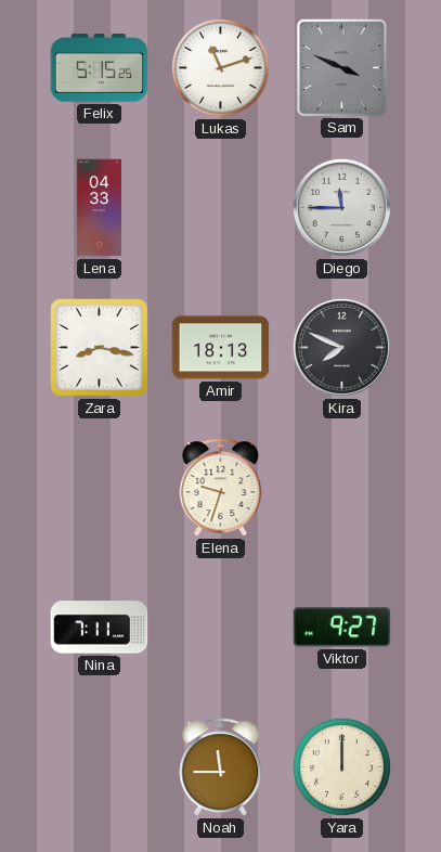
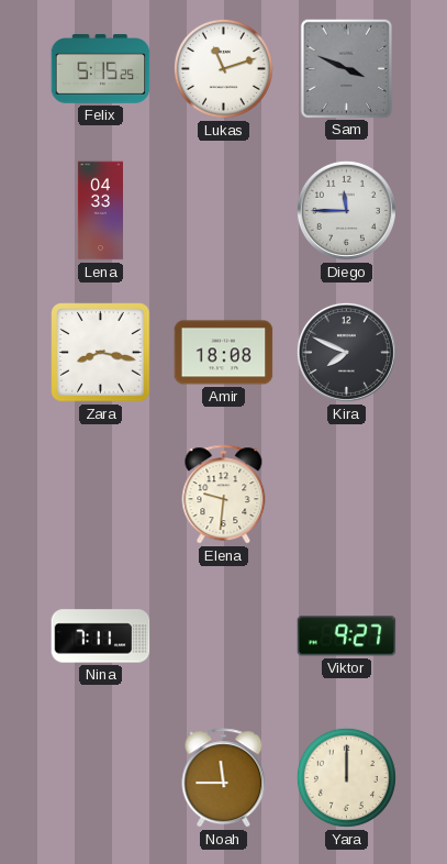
Amir: 18:13 -> 18:08 (224, 353)
Elena: 9:33 -> 9:31 (224, 495)
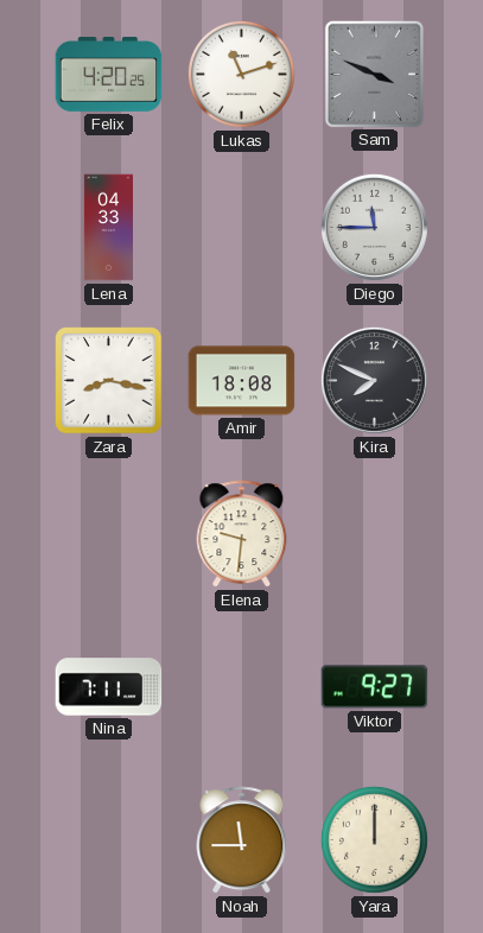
Felix: 5:15 -> 4:20 (109, 75)
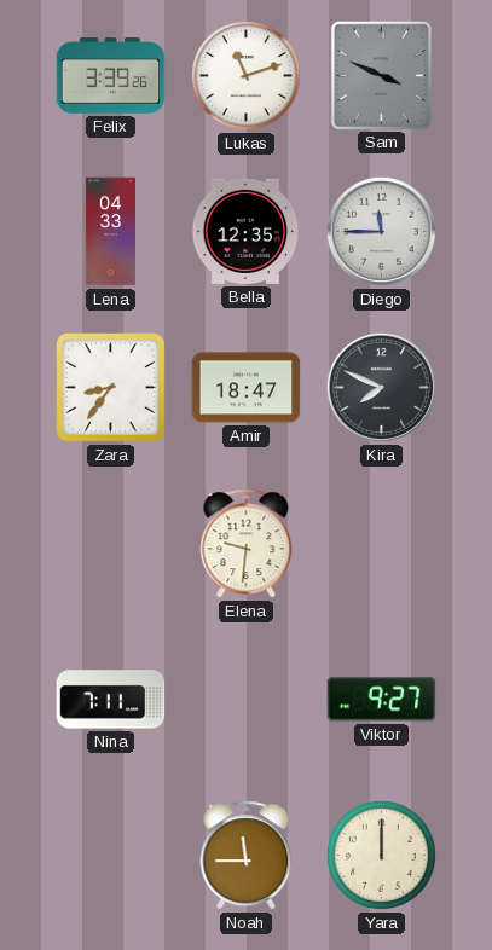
Felix: 4:20 -> 3:39 (111, 76)
Bella: none -> 12:35 (247, 231)
Zara: 8:17 -> 8:36 (111, 388)
Amir: 18:08 -> 18:47 (247, 388)
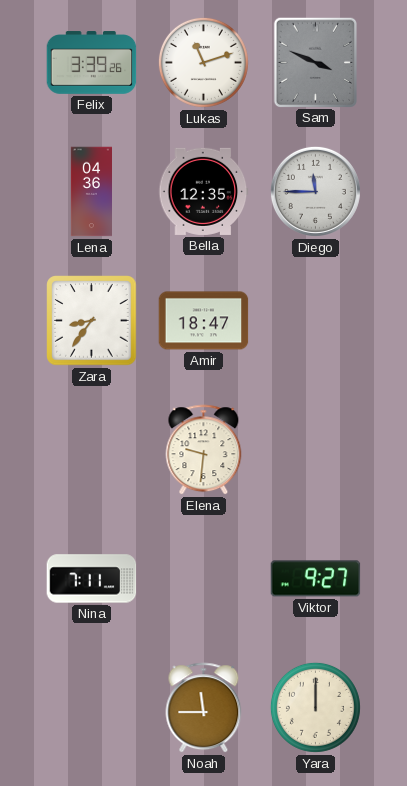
Lena: 04:33 -> 04:36 (91, 192)
Kira: 7:49 -> none (381, 387)
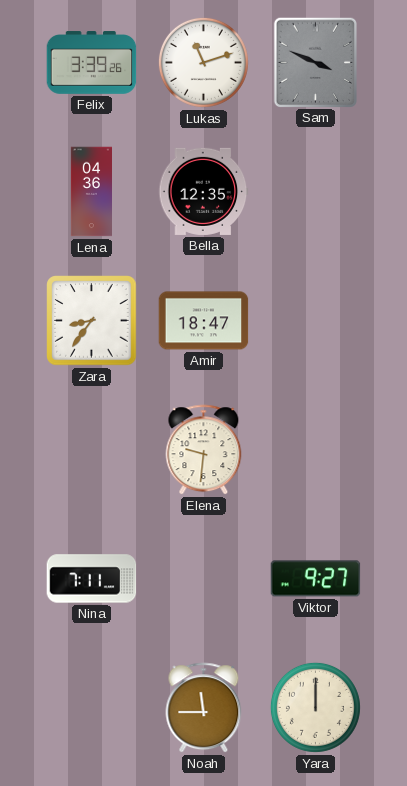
Diego: 11:45 -> none (315, 191)
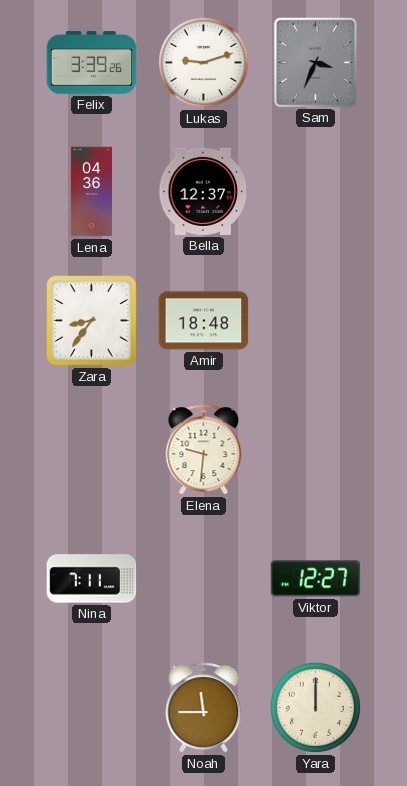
Lukas: 11:12 -> 9:12 (203, 62)
Sam: 3:49 -> 3:34 (315, 62)
Bella: 12:35 -> 12:37 (204, 191)
Amir: 18:47 -> 18:48 (204, 321)
Viktor: 9:27 -> 12:27 (316, 579)
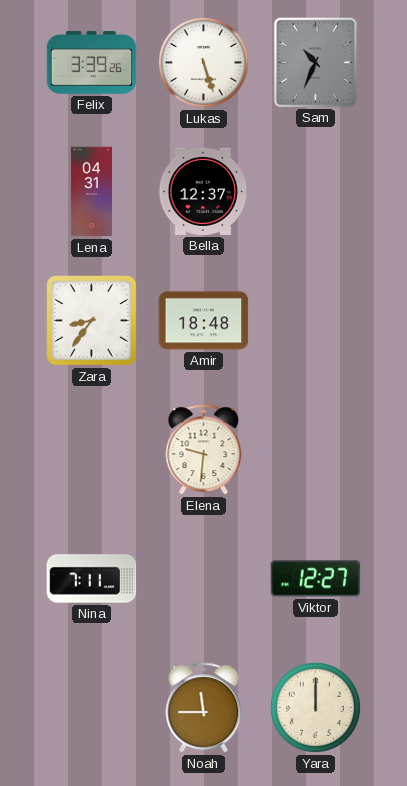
Lukas: 9:12 -> 5:27 (203, 62)
Sam: 3:34 -> 10:34 (315, 62)
Lena: 04:36 -> 04:31 (91, 192)
